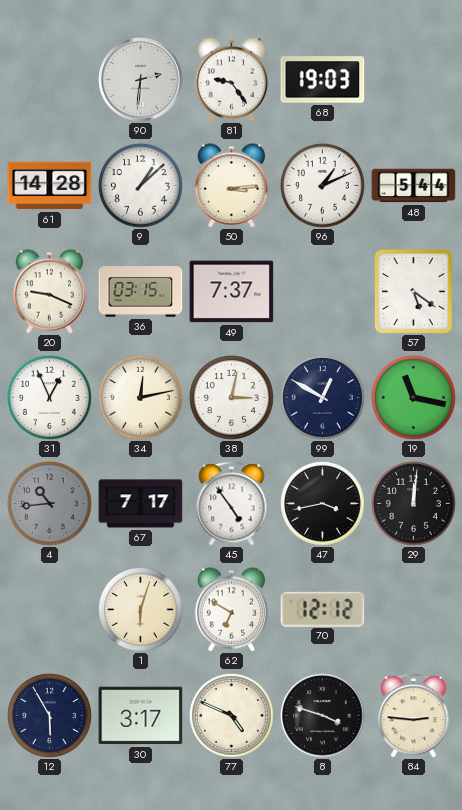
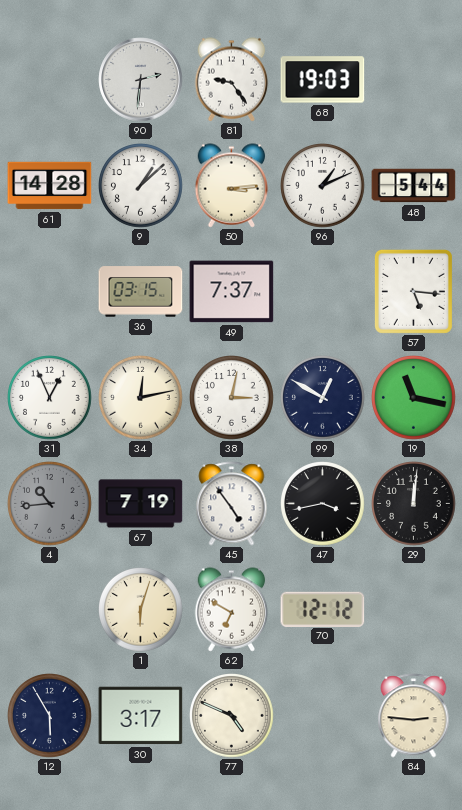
20: 9:19 -> none (50, 292)
57: 5:21 -> 5:16 (413, 291)
67: 7:17 -> 7:19 (141, 504)
8: 3:48 -> none (323, 716)
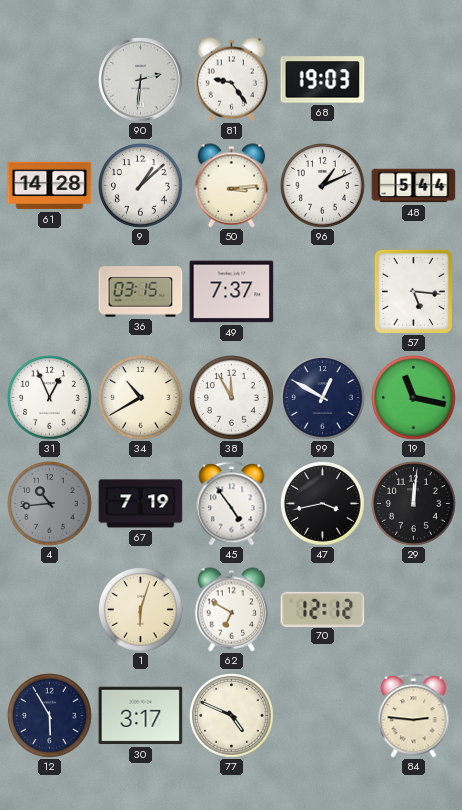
34: 12:13 -> 10:40 (141, 398)
38: 3:02 -> 11:55 (232, 398)
